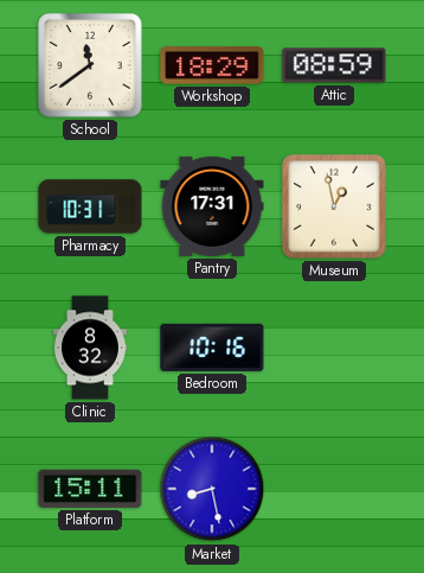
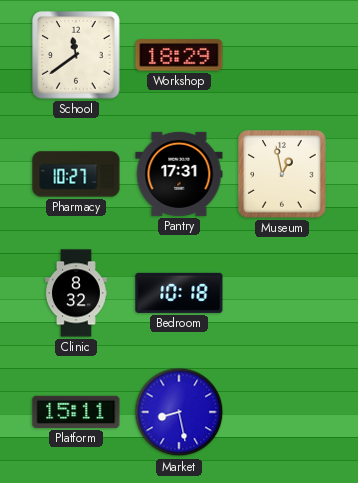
Attic: 08:59 -> none (334, 65)
Pharmacy: 10:31 -> 10:27 (76, 174)
Bedroom: 10:16 -> 10:18 (179, 293)
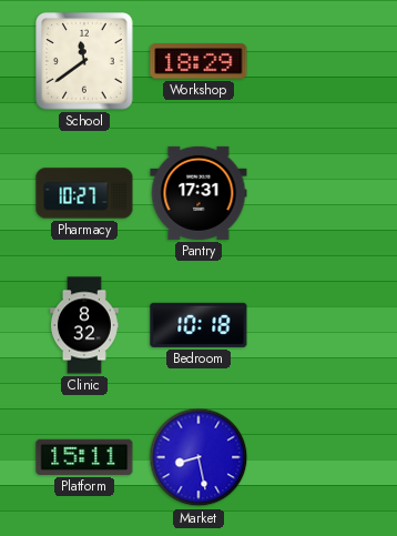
Museum: 12:58 -> none (282, 174)
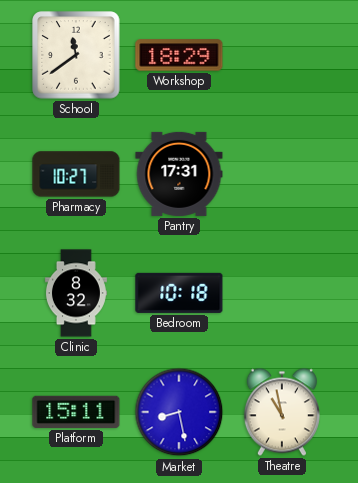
Theatre: none -> 10:58 (282, 412)
